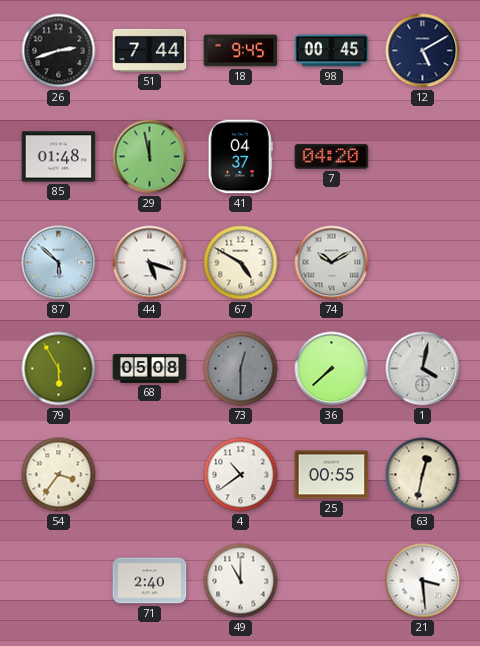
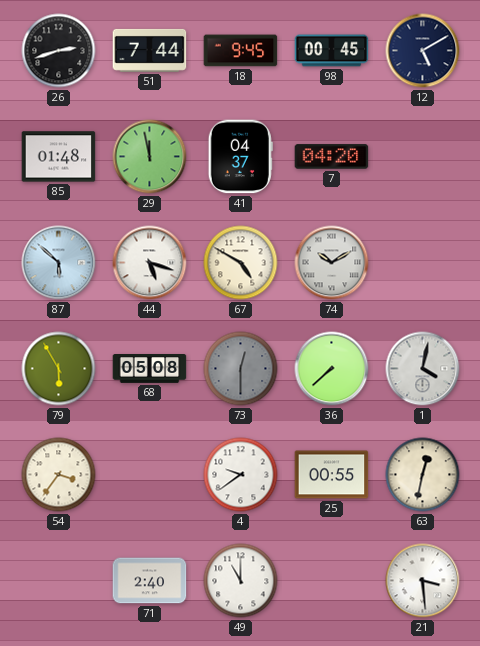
4: 10:39 -> 9:39 (241, 475)
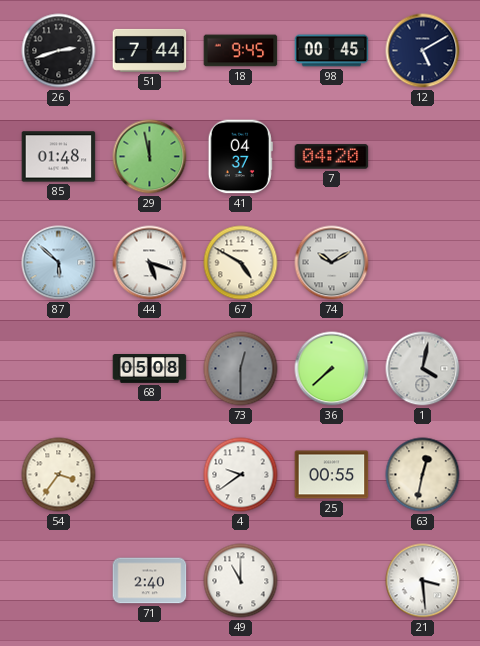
79: 5:55 -> none (59, 369)
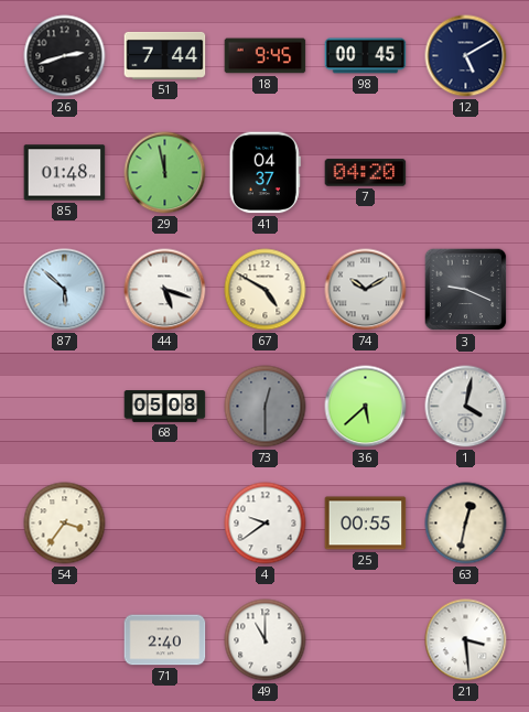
3: none -> 9:19 (466, 290)
36: 7:38 -> 5:38 (366, 407)
